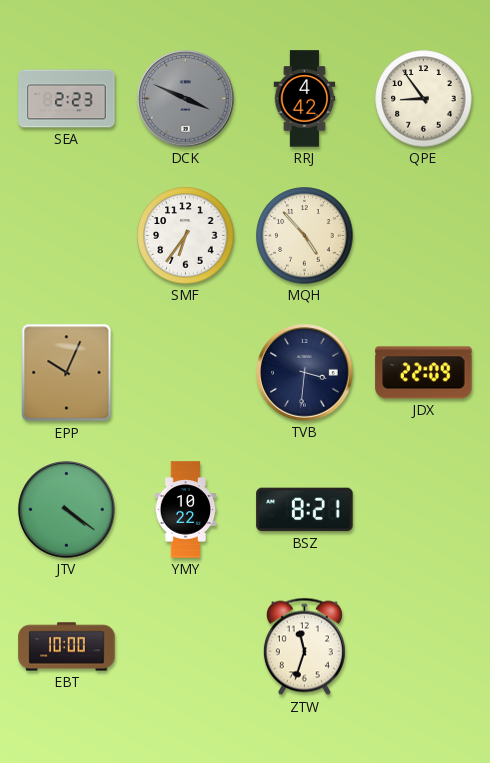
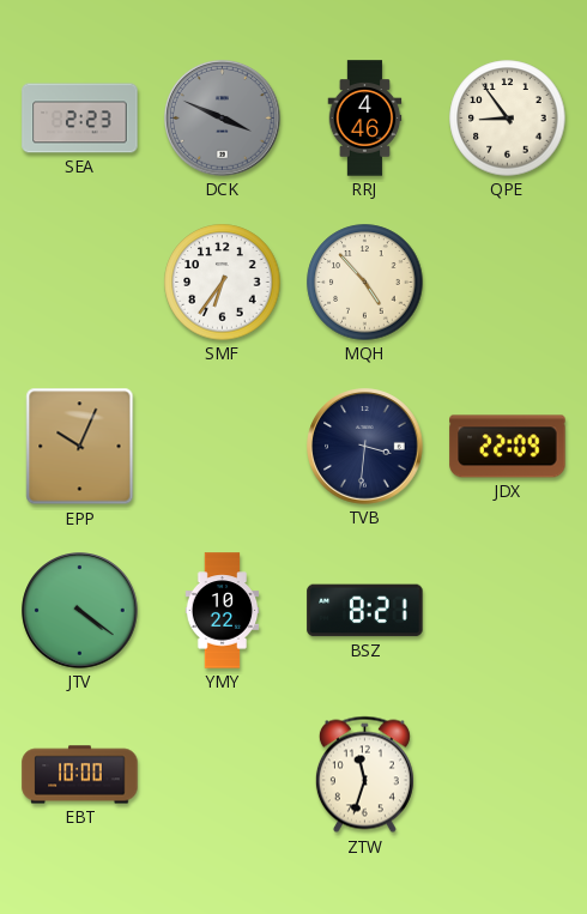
RRJ: 4:42 -> 4:46 (365, 119)
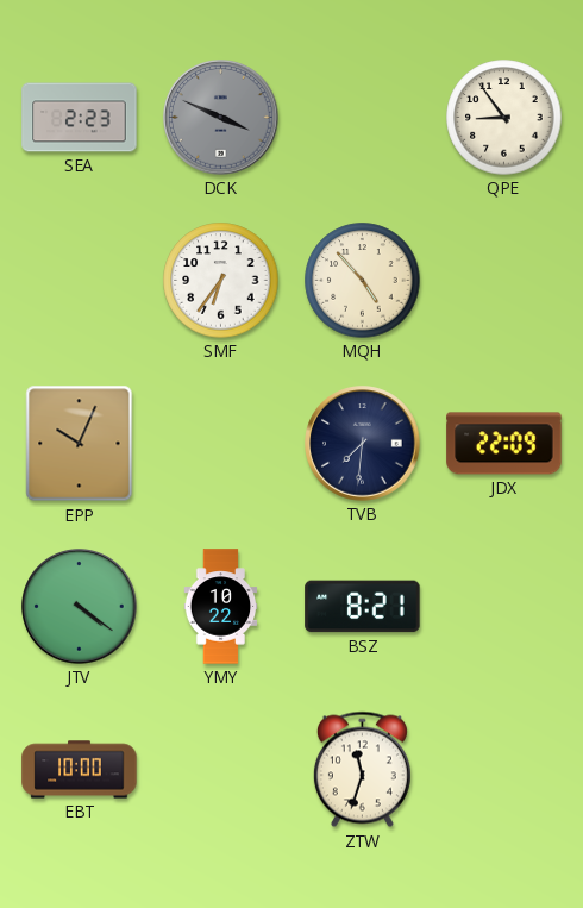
RRJ: 4:46 -> none (365, 119)
TVB: 3:31 -> 7:31 (363, 444)
